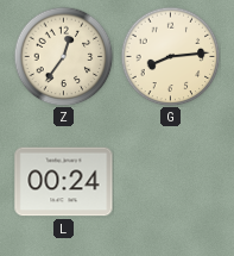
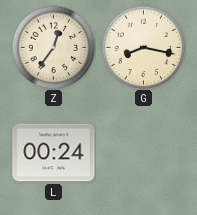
G: 8:14 -> 8:17 (143, 47)
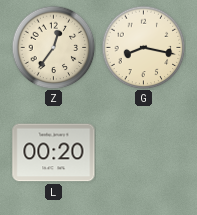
L: 00:24 -> 00:20 (54, 153)
